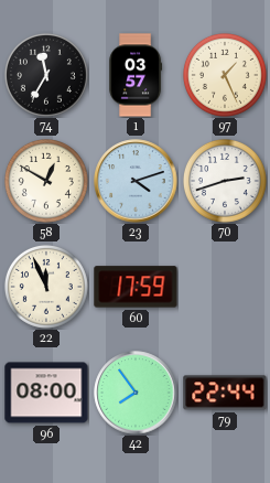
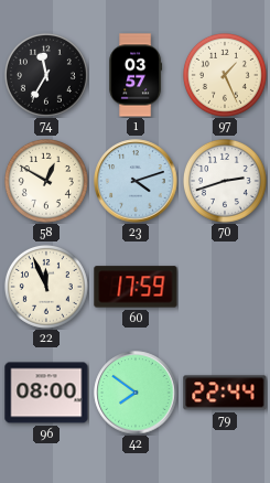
42: 7:54 -> 7:51 (136, 393)
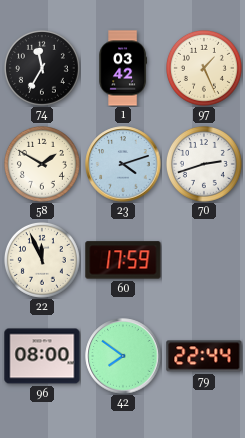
1: 03:57 -> 03:42 (123, 68)
58: 12:50 -> 1:50 (42, 164)
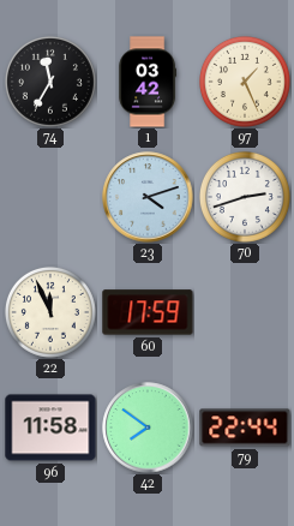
58: 1:50 -> none (42, 164)
96: 08:00 -> 11:58 (50, 428)
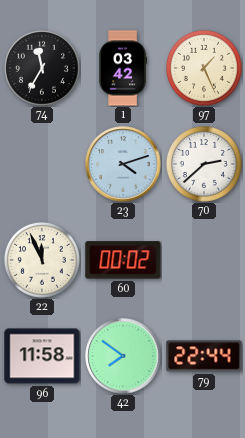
70: 2:42 -> 2:38 (204, 164)
60: 17:59 -> 00:02 (123, 260)
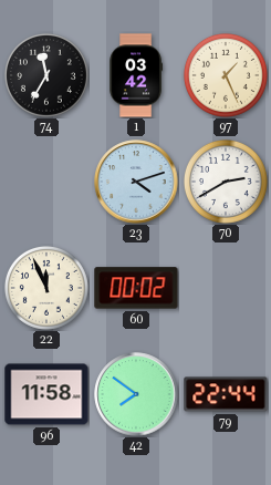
70: 2:38 -> 2:40 (226, 182)
